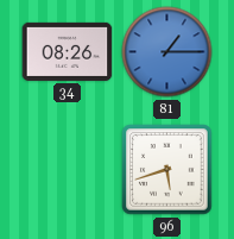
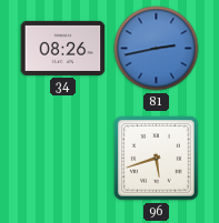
81: 1:15 -> 2:43 (157, 49)
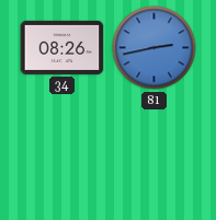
96: 5:42 -> none (157, 159)
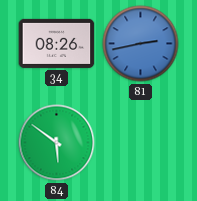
84: none -> 5:51 (57, 143)
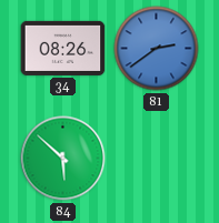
81: 2:43 -> 2:39 (157, 49)
84: 5:51 -> 5:52 (63, 159)
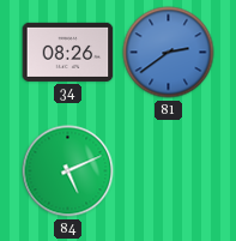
84: 5:52 -> 5:11 (68, 171)
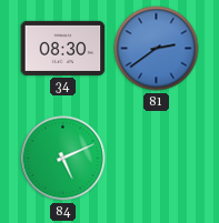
34: 08:26 -> 08:30 (63, 48)
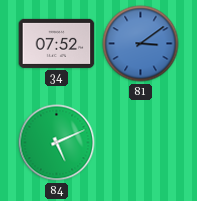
34: 08:30 -> 07:52 (57, 43)
81: 2:39 -> 3:09 (141, 44)
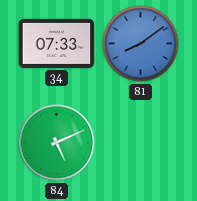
34: 07:52 -> 07:33 (57, 43)
81: 3:09 -> 8:09 (141, 44)
